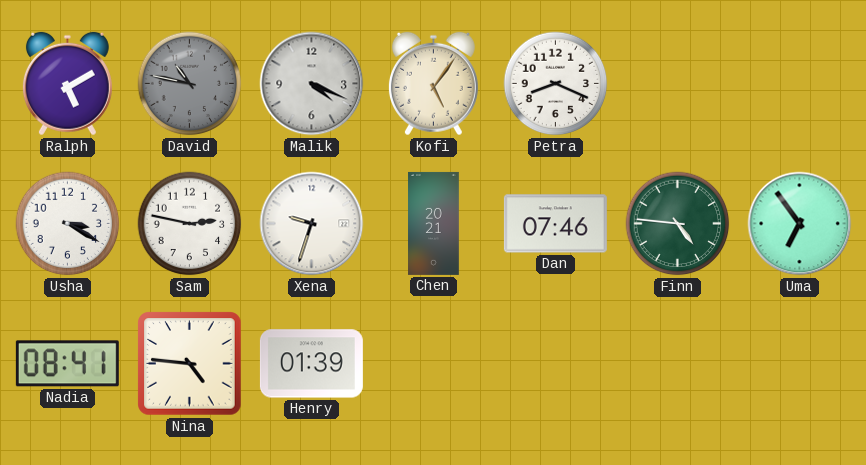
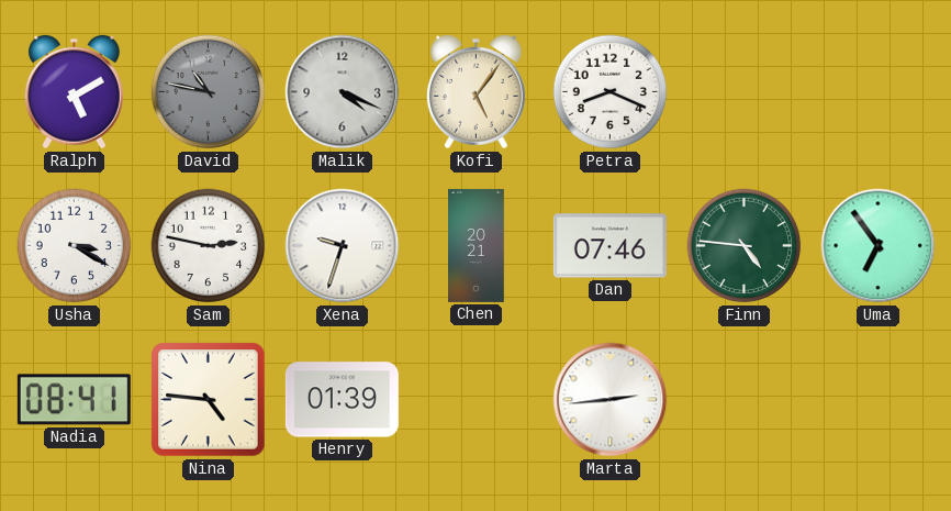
Marta: none -> 2:44 (611, 400)
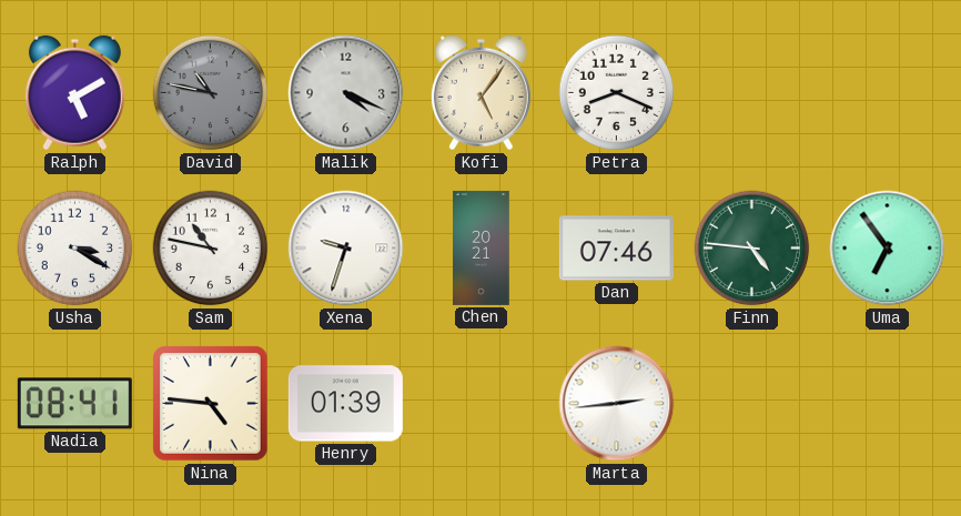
Sam: 2:47 -> 10:47 (211, 249)
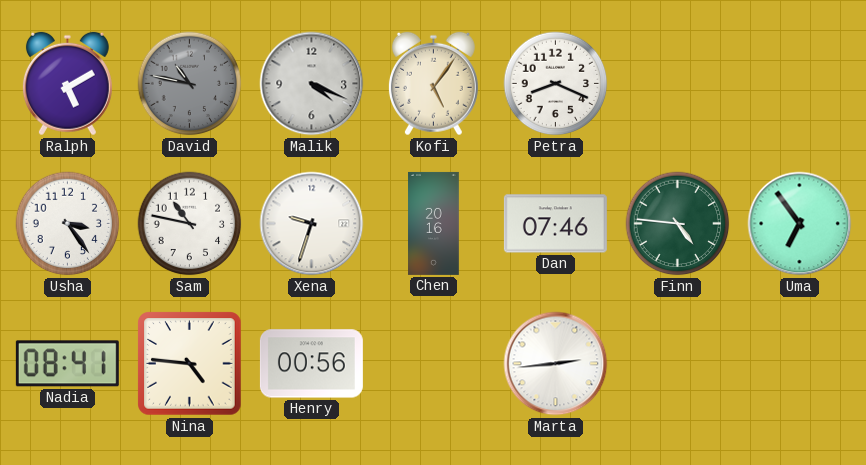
Usha: 3:20 -> 3:24 (68, 224)
Chen: 20:21 -> 20:16 (434, 223)
Henry: 01:39 -> 00:56 (311, 364)
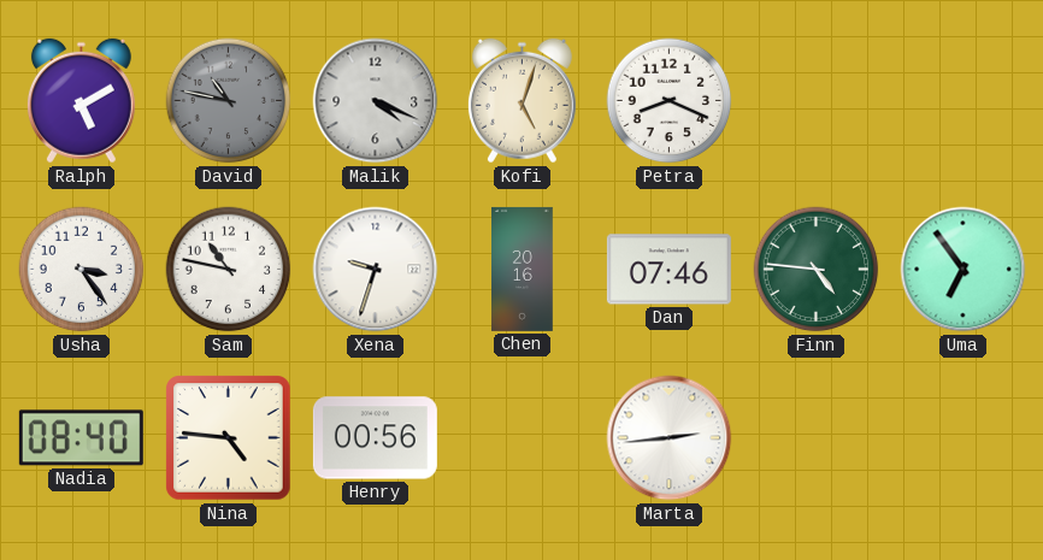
Kofi: 5:06 -> 5:03 (521, 101)
Nadia: 08:41 -> 08:40 (81, 438)
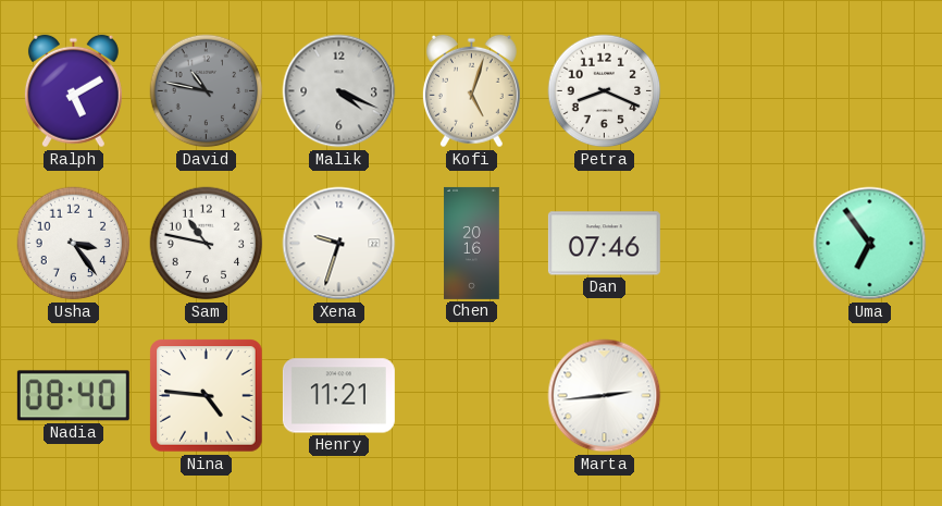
Finn: 4:46 -> none (817, 270)
Henry: 00:56 -> 11:21 (338, 396)
